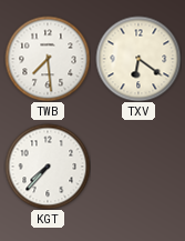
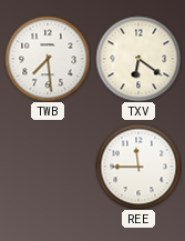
KGT: 7:37 -> none (48, 167)
REE: none -> 11:45 (138, 167)
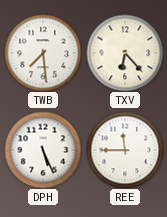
TXV: 6:21 -> 6:23 (125, 53)
DPH: none -> 5:26 (43, 150)
